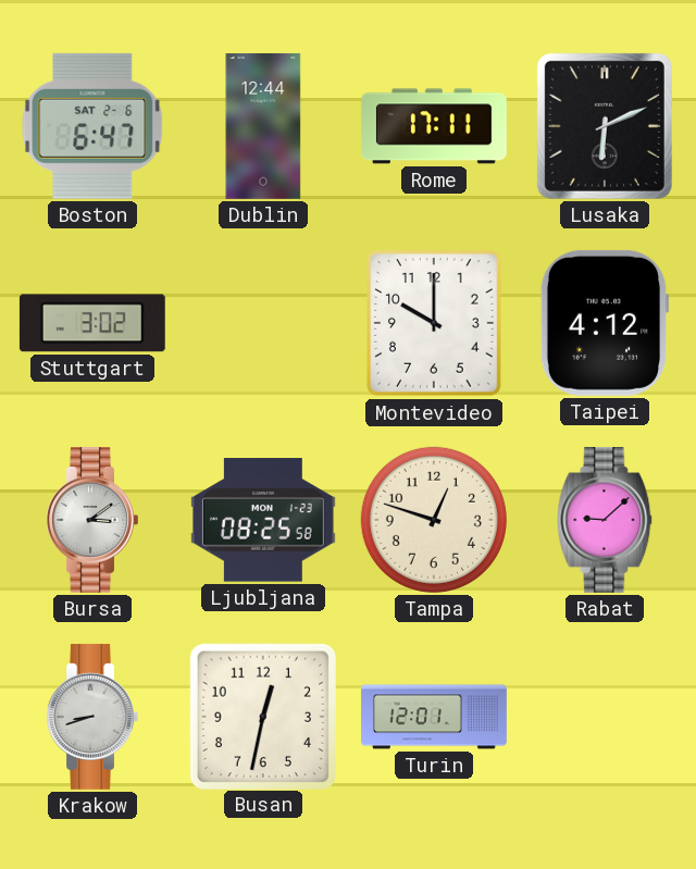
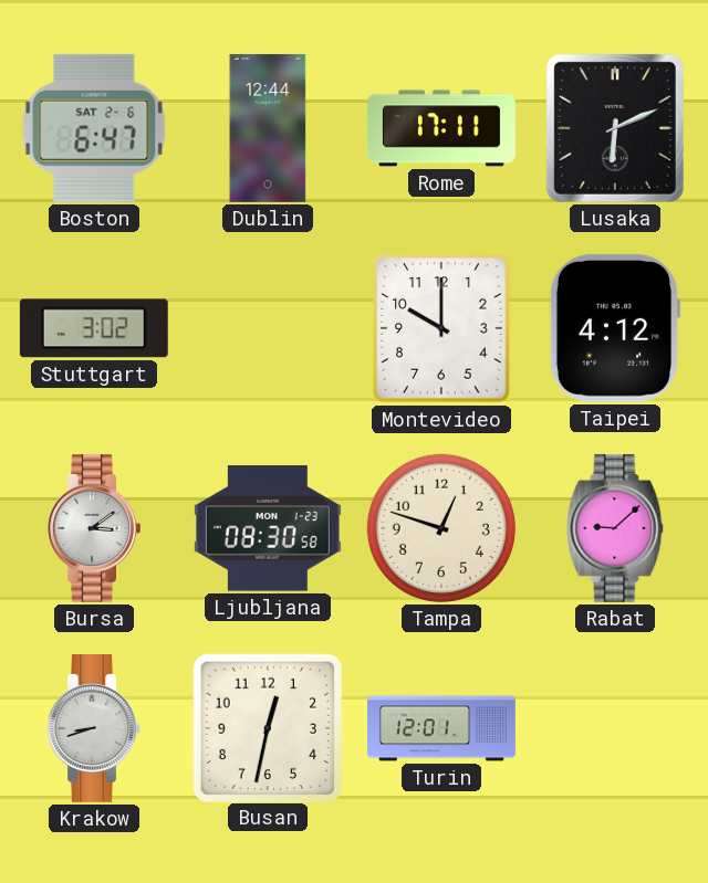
Ljubljana: 08:25 -> 08:30 (268, 528)
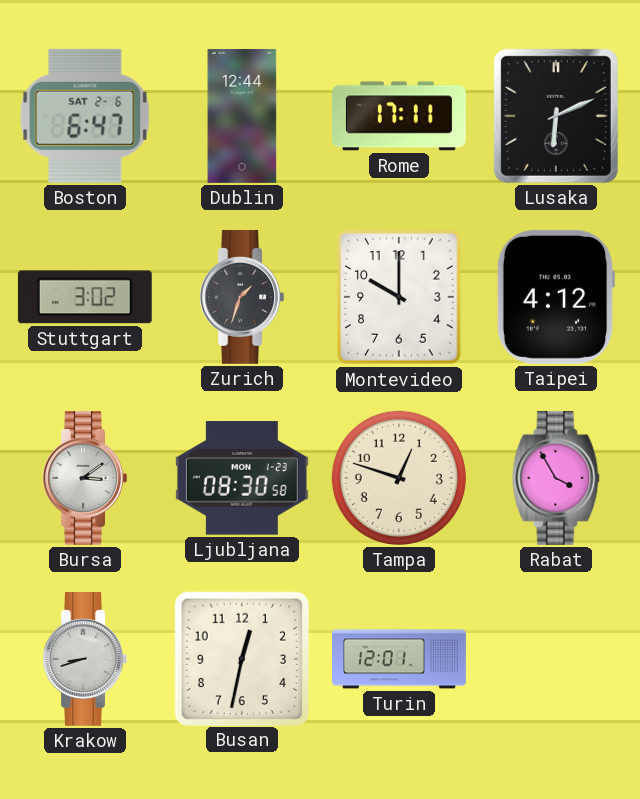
Zurich: none -> 1:33 (242, 297)
Rabat: 9:08 -> 3:55 (556, 478)
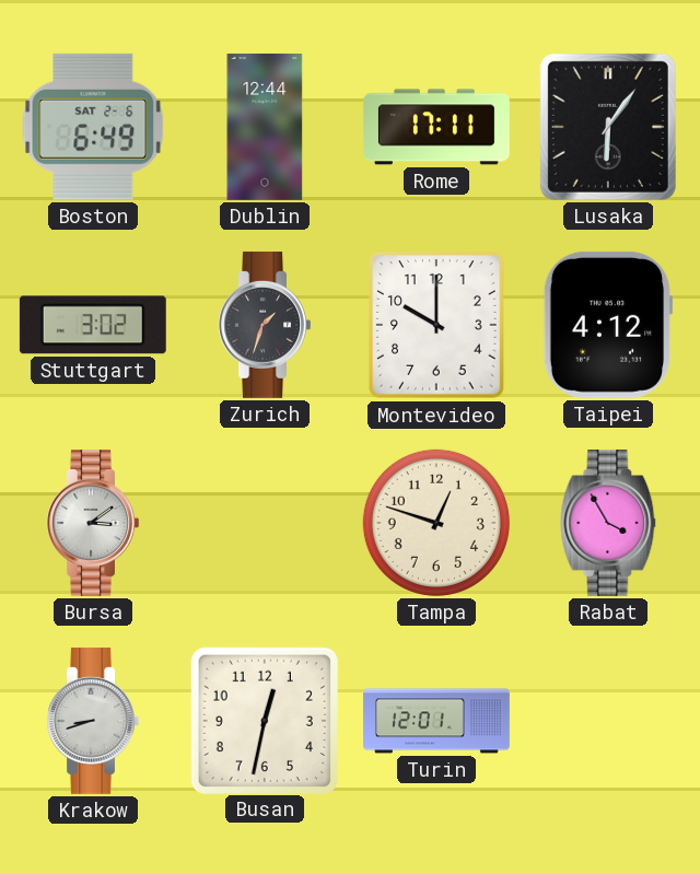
Boston: 6:47 -> 6:49 (93, 127)
Lusaka: 6:11 -> 6:06 (608, 127)
Ljubljana: 08:30 -> none (242, 478)
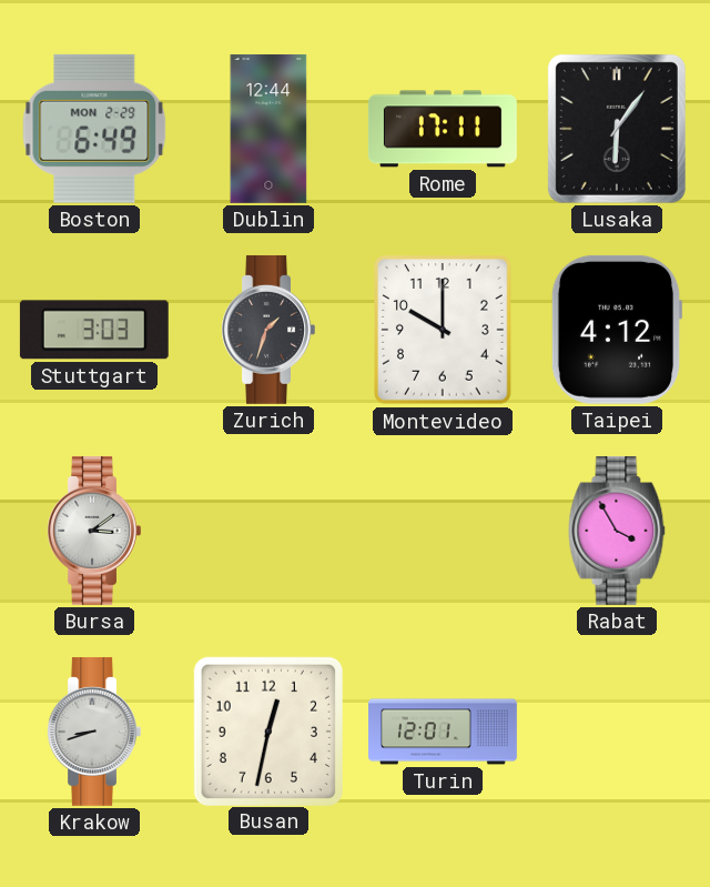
Boston date: SAT 2-6 -> MON 2-29 (94, 129)
Stuttgart: 3:02 -> 3:03 (94, 330)
Tampa: 12:48 -> none (436, 523)
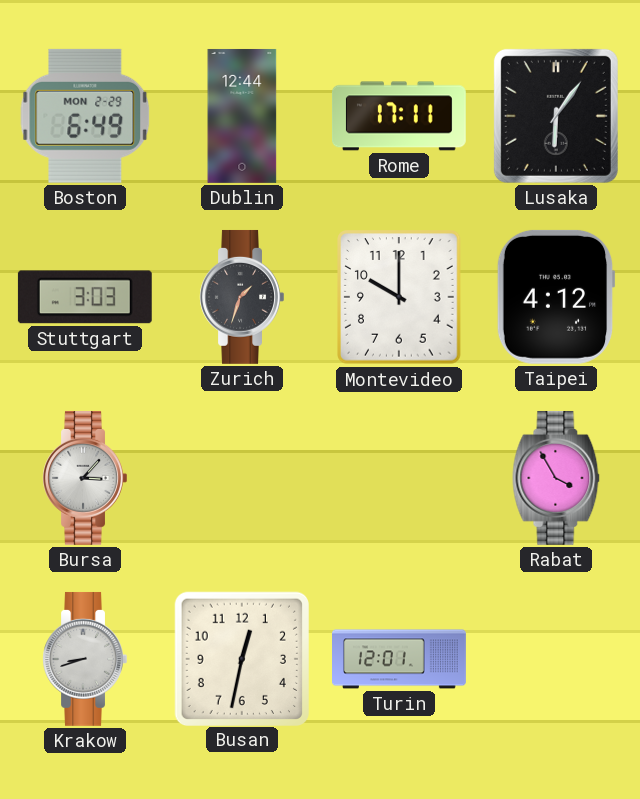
Bursa: 3:09 -> 3:07 (85, 478)
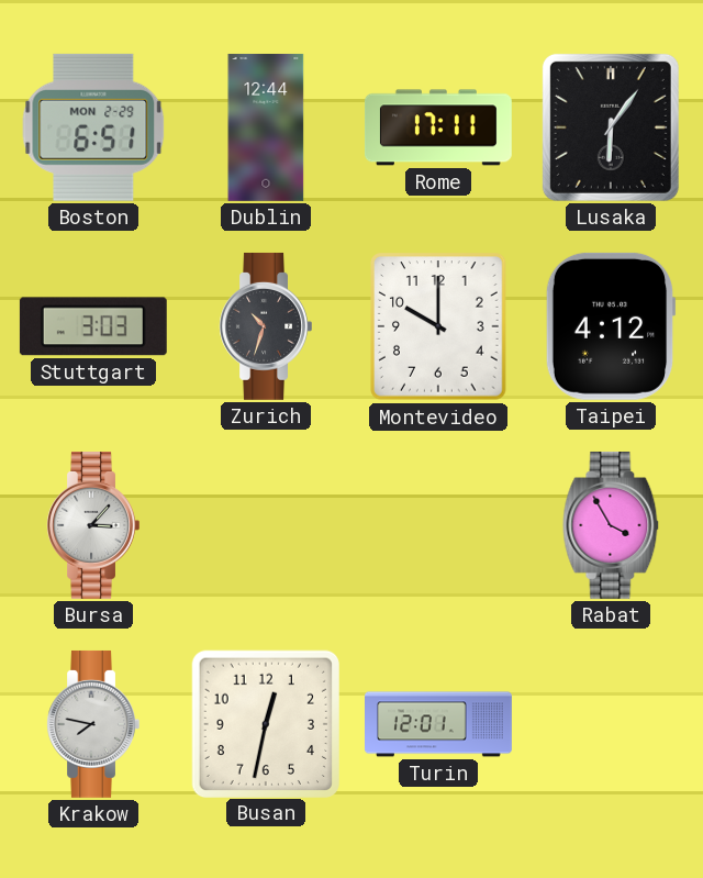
Boston: 6:49 -> 6:51 (93, 127)
Zurich: 1:33 -> 10:33 (266, 326)
Krakow: 8:42 -> 7:47 (93, 724)
